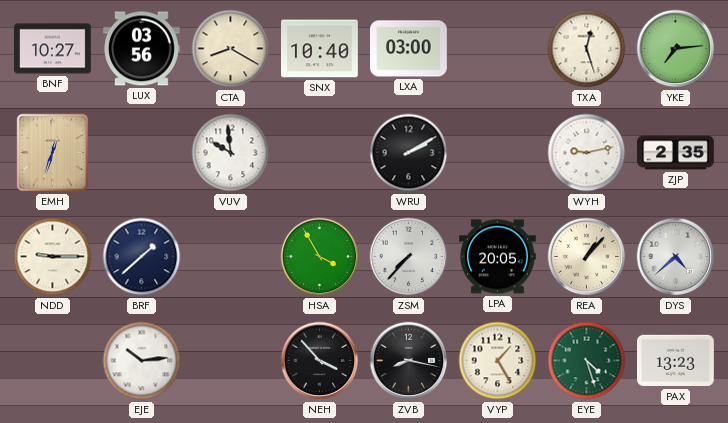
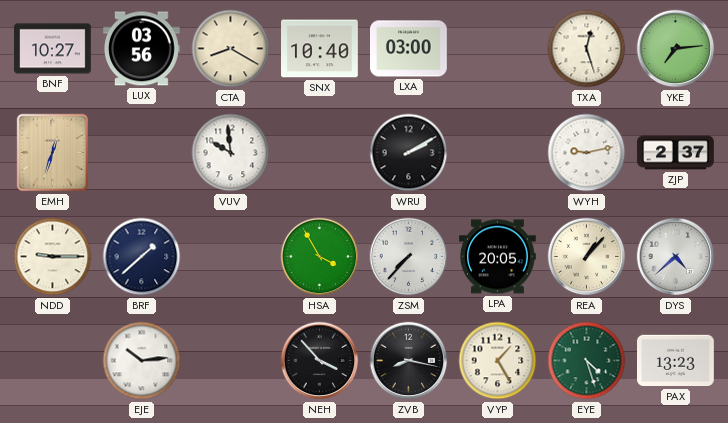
ZJP: 2:35 -> 2:37 (676, 153)
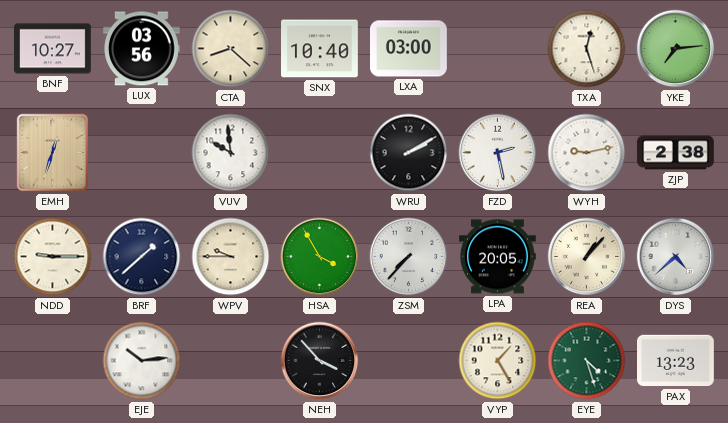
CTA: 8:20 -> 8:22 (231, 49)
FZD: none -> 2:28 (498, 153)
ZJP: 2:37 -> 2:38 (676, 153)
WPV: none -> 9:45 (231, 257)
ZVB: 8:17 -> none (409, 361)
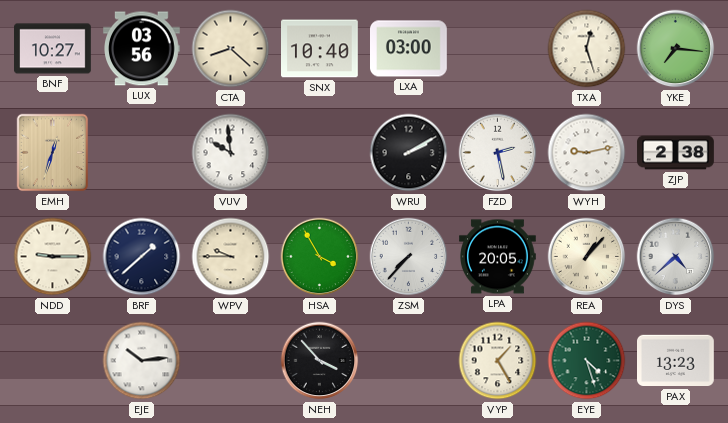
YKE: 7:14 -> 7:16 (676, 49)
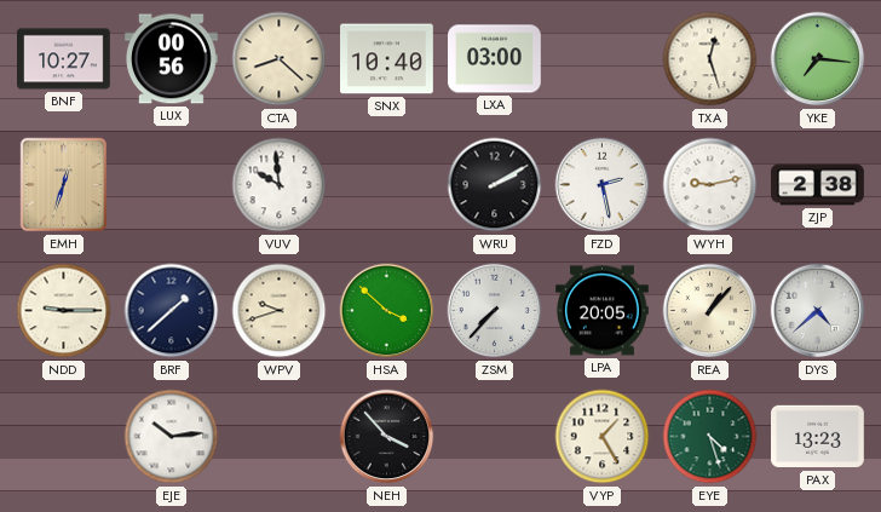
LUX: 03:56 -> 00:56 (172, 59)
WPV: 9:45 -> 9:42 (280, 311)
HSA: 3:55 -> 3:52 (387, 311)
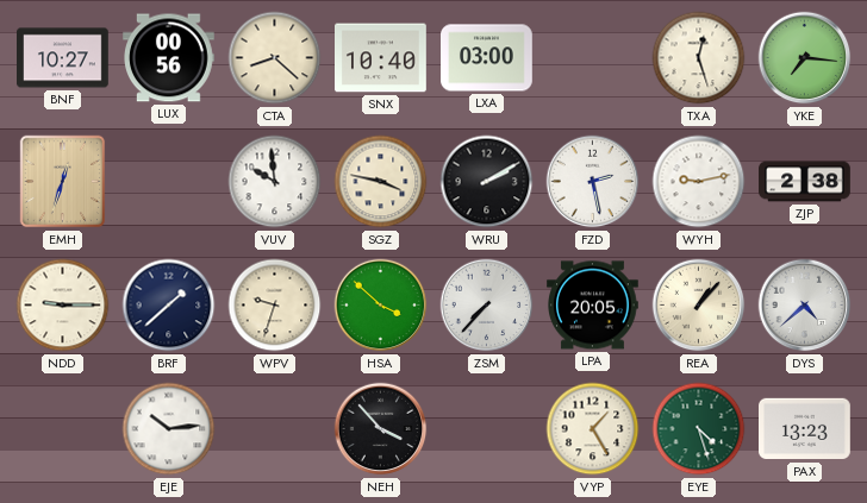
SGZ: none -> 3:47 (381, 182)
WPV: 9:42 -> 9:33 (275, 306)
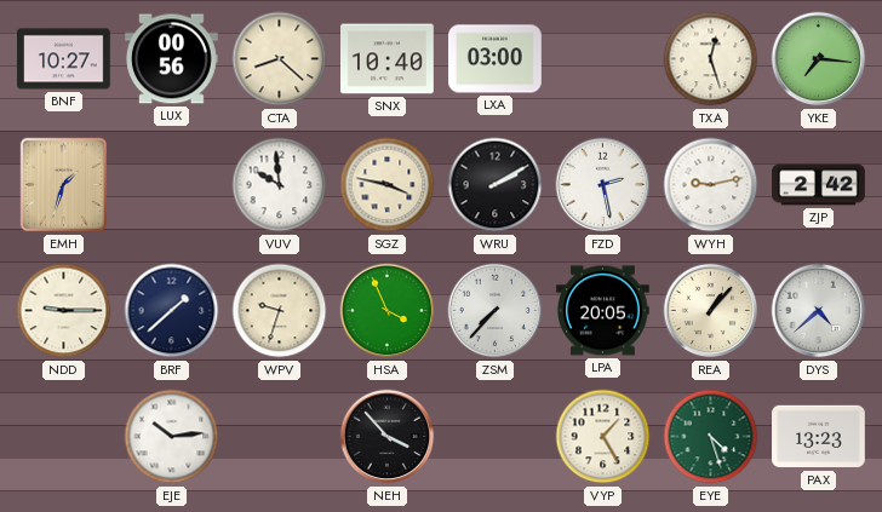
EMH: 12:33 -> 1:33 (64, 185)
ZJP: 2:38 -> 2:42 (819, 185)
HSA: 3:52 -> 3:56 (388, 311)
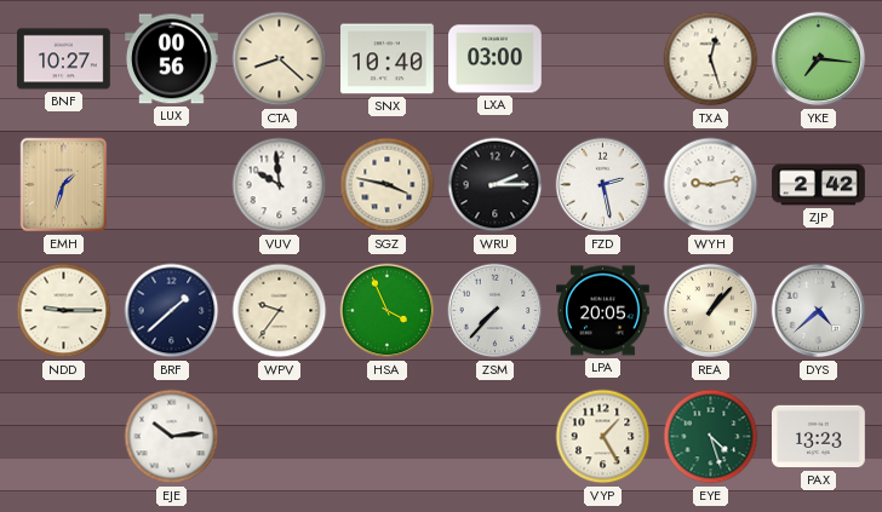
WRU: 2:10 -> 2:15 (496, 185)
WPV: 9:33 -> 9:36 (280, 311)
NEH: 3:53 -> none (388, 437)
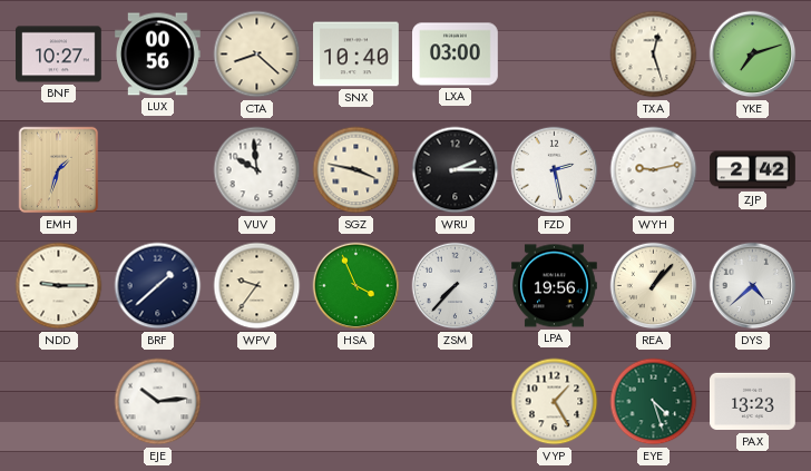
YKE: 7:16 -> 7:12 (753, 55)
LPA: 20:05 -> 19:56 (555, 286)
